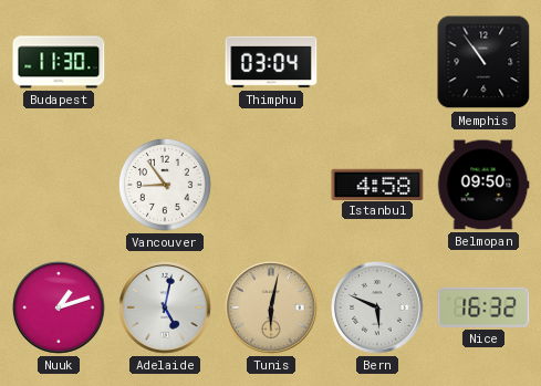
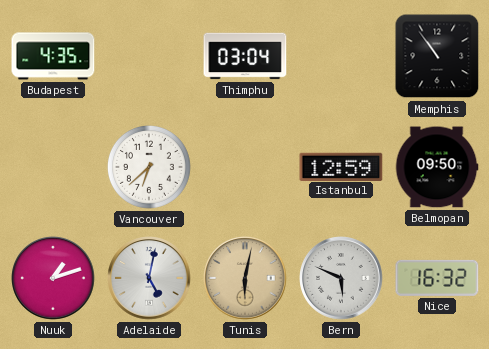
Budapest: 11:30 -> 4:35 (53, 56)
Vancouver: 8:54 -> 6:38 (149, 167)
Istanbul: 4:58 -> 12:59 (341, 166)
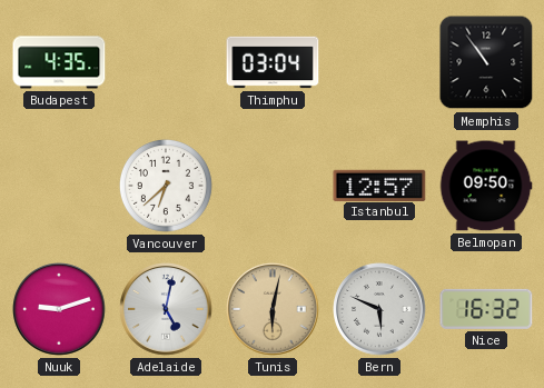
Istanbul: 12:59 -> 12:57 (379, 185)
Nuuk: 1:12 -> 9:12 (59, 309)
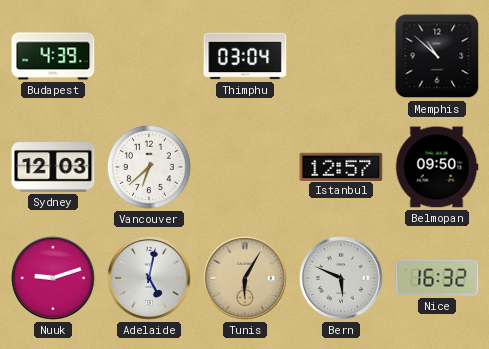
Budapest: 4:35 -> 4:39 (53, 56)
Memphis: 10:54 -> 10:52 (437, 56)
Sydney: none -> 12:03 (53, 168)
Tunis: 6:02 -> 6:05 (245, 278)
